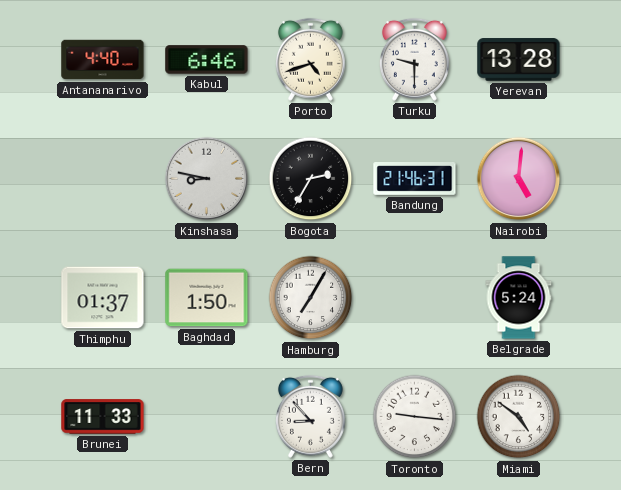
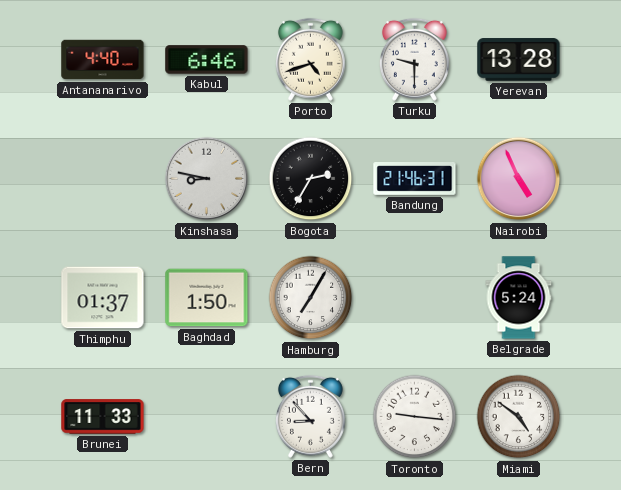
Nairobi: 5:01 -> 4:56 (519, 179)
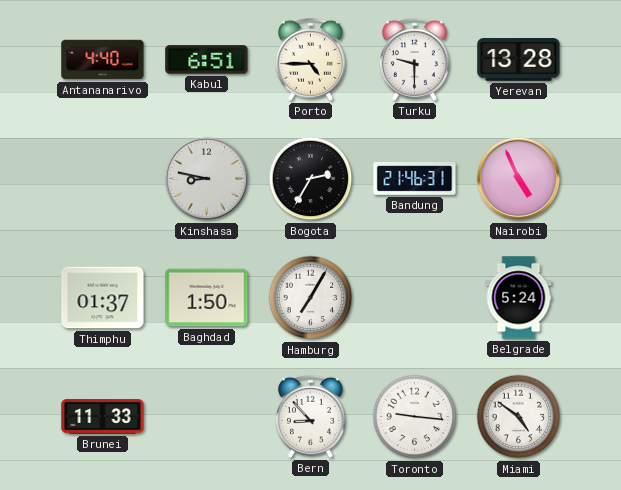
Kabul: 6:46 -> 6:51 (207, 60)
Porto: 4:42 -> 4:45 (310, 59)
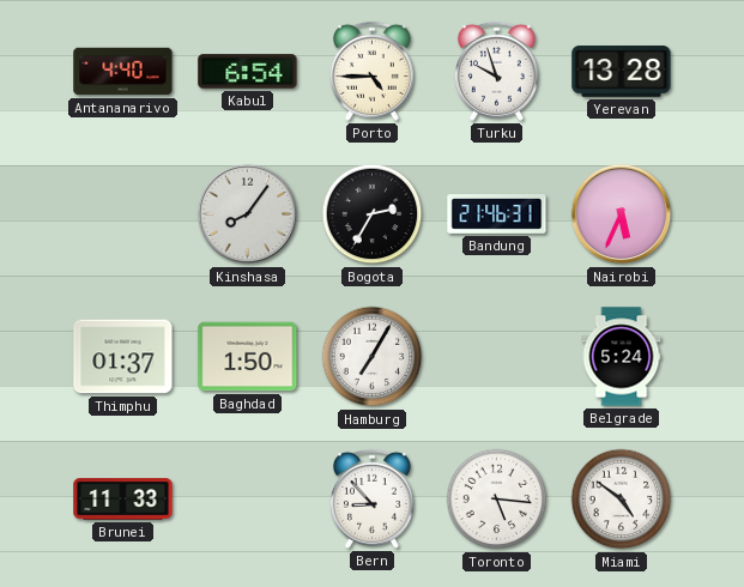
Kabul: 6:51 -> 6:54 (248, 72)
Turku: 9:30 -> 9:57 (496, 71)
Kinshasa: 8:47 -> 8:06 (248, 214)
Nairobi: 4:56 -> 5:34 (622, 214)
Toronto: 9:16 -> 5:16 (497, 500)
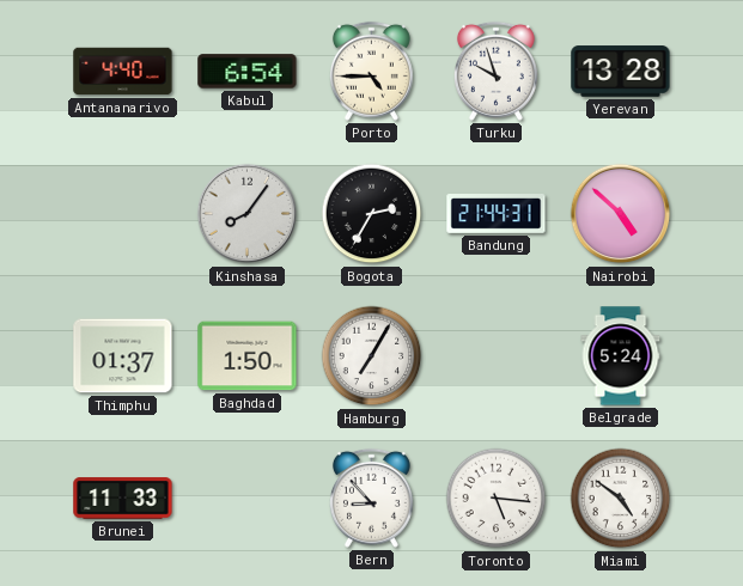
Bandung: 21:46 -> 21:44 (497, 214)
Nairobi: 5:34 -> 4:52 (621, 214)
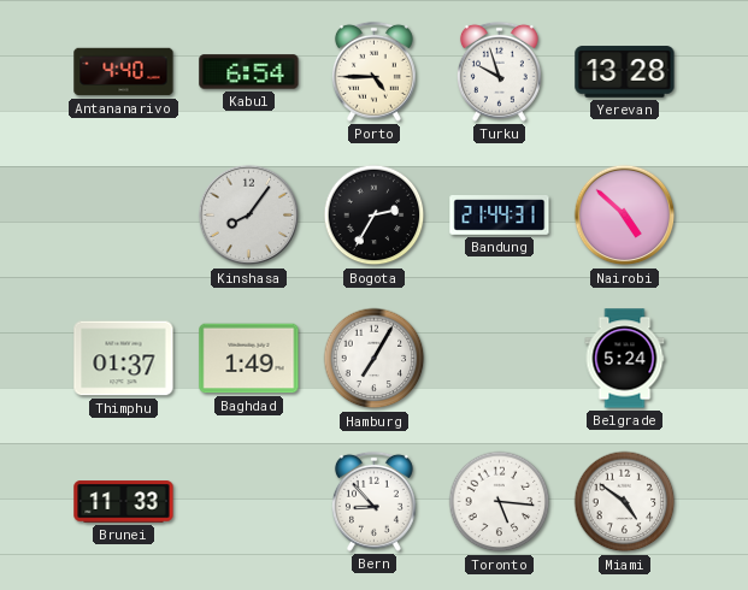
Baghdad: 1:50 -> 1:49 (249, 359)
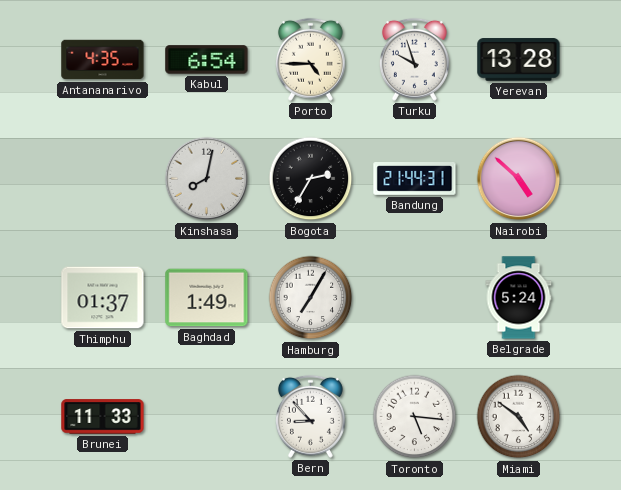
Antananarivo: 4:40 -> 4:35 (103, 60)
Kinshasa: 8:06 -> 8:02 (207, 179)
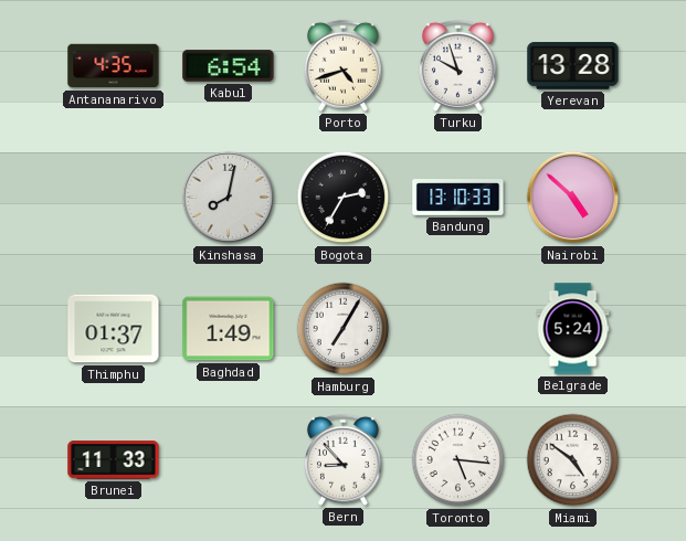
Porto: 4:45 -> 4:42 (342, 65)
Bandung: 21:44 -> 13:10 (458, 198)
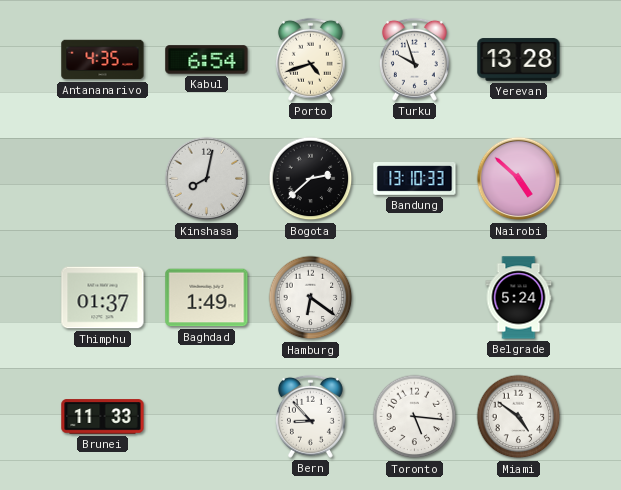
Bogota: 2:35 -> 2:38 (311, 179)
Hamburg: 7:05 -> 6:21 (311, 298)
